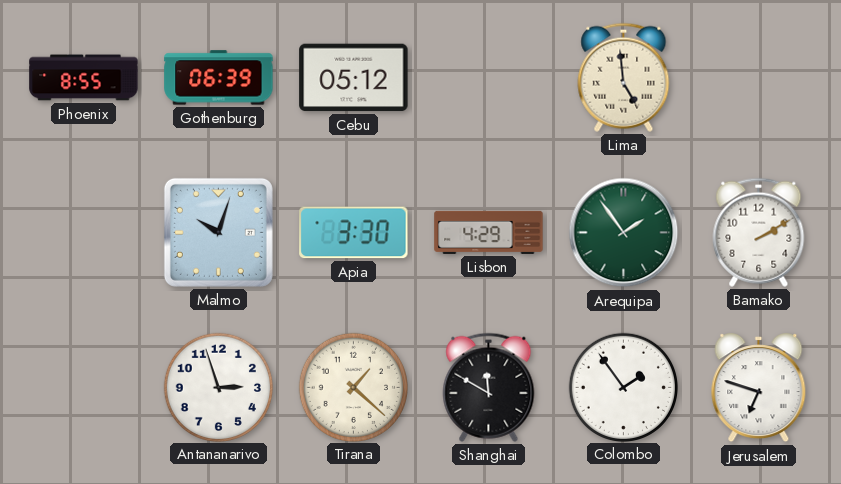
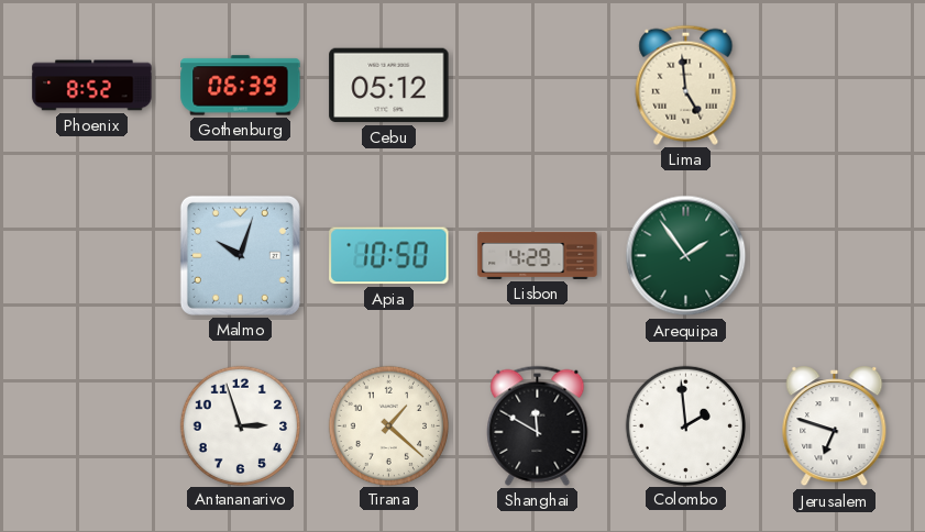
Phoenix: 8:55 -> 8:52 (92, 86)
Apia: 3:30 -> 10:50 (389, 256)
Bamako: 2:10 -> none (759, 232)
Colombo: 1:54 -> 1:59 (685, 425)
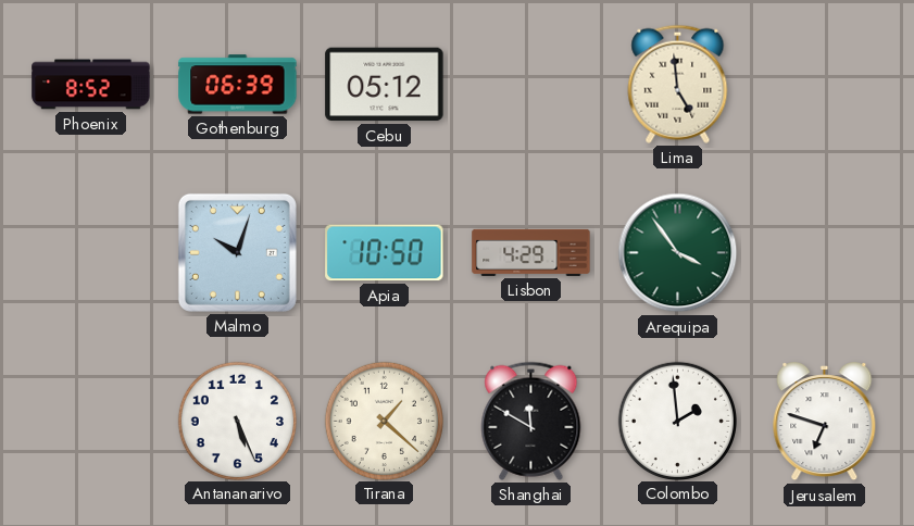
Arequipa: 1:54 -> 3:54 (678, 253)
Antananarivo: 2:57 -> 5:26 (237, 421)
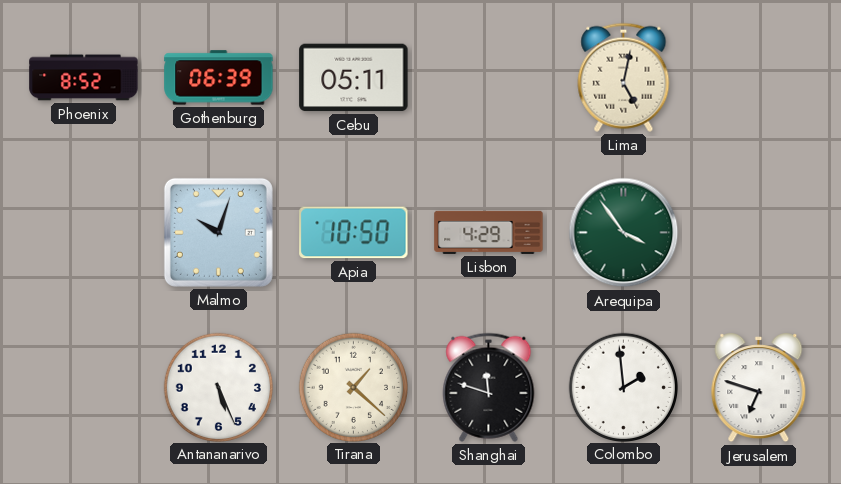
Cebu: 05:12 -> 05:11 (354, 78)
Lima: 4:59 -> 5:02 (624, 77)
Shanghai: 11:50 -> 11:48 (489, 387)
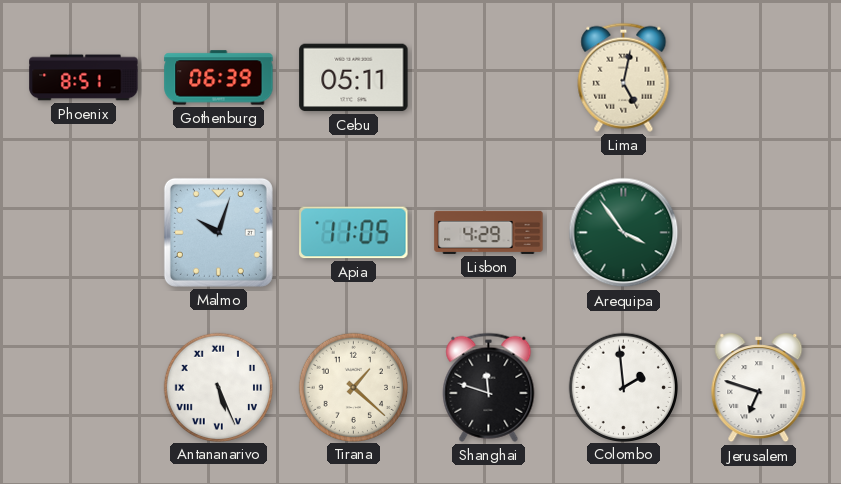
Phoenix: 8:52 -> 8:51 (84, 78)
Apia: 10:50 -> 11:05 (354, 233)
Antananarivo numerals: Arabic -> Roman (218, 387)
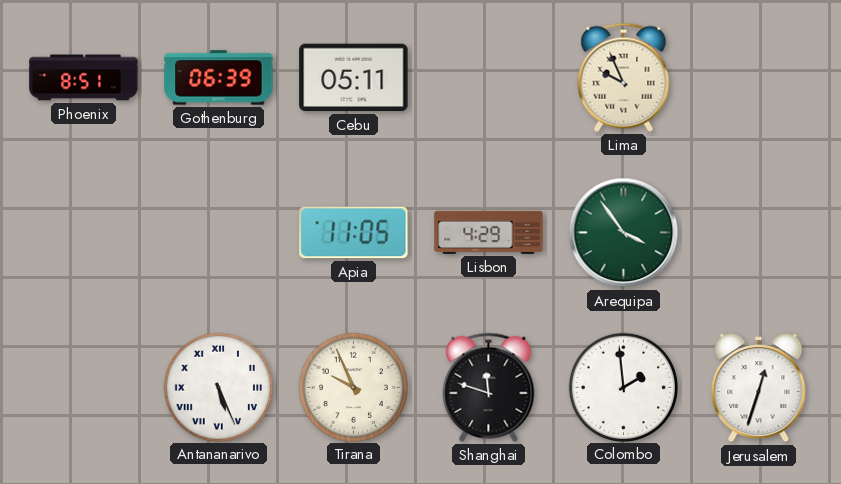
Lima: 5:02 -> 9:56 (624, 77)
Malmo: 10:03 -> none (218, 232)
Tirana: 1:22 -> 9:56 (353, 387)
Jerusalem: 6:48 -> 12:33 (759, 388)
